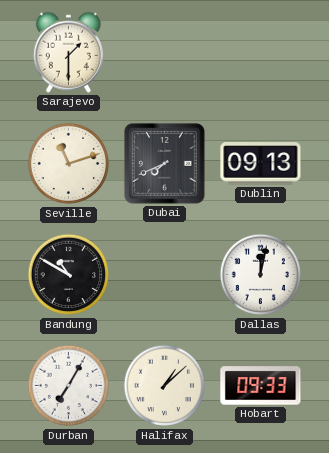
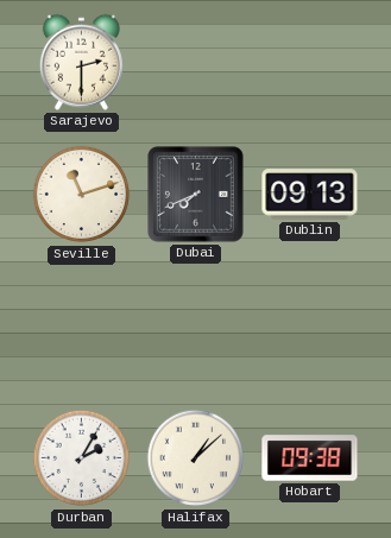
Sarajevo: 1:30 -> 2:30 (81, 62)
Bandung: 10:50 -> none (69, 275)
Dallas: 12:02 -> none (261, 275)
Durban: 7:05 -> 2:05 (82, 458)
Hobart: 09:33 -> 09:38 (310, 458)
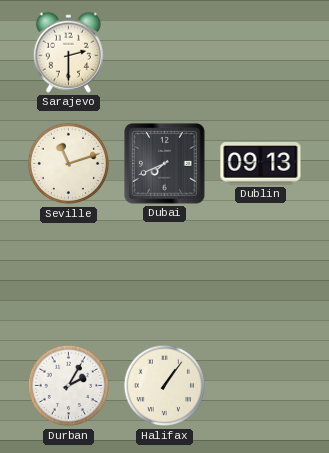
Halifax: 1:08 -> 1:06 (165, 386)
Hobart: 09:38 -> none (310, 458)
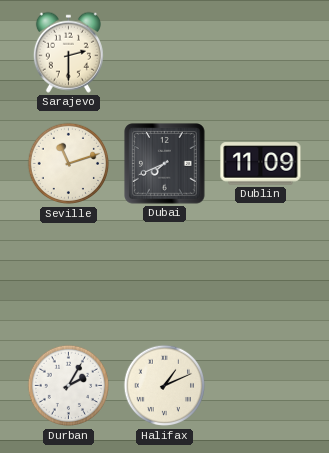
Dublin: 09:13 -> 11:09 (261, 164)
Halifax: 1:06 -> 1:11 (165, 386)
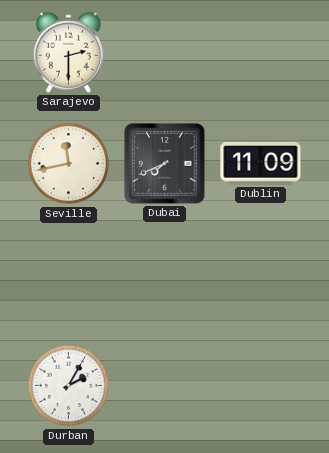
Seville: 11:12 -> 11:43 (69, 164)
Halifax: 1:11 -> none (165, 386)
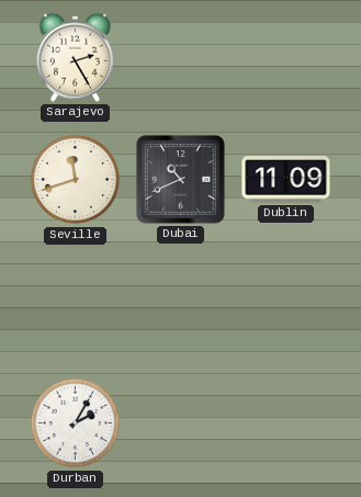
Sarajevo: 2:30 -> 2:25 (75, 57)
Seville: 11:43 -> 11:42 (76, 180)
Dubai: 7:41 -> 10:41 (181, 180)
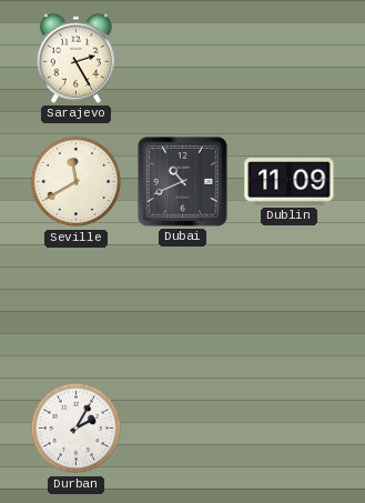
Seville: 11:42 -> 11:40 (77, 182)
